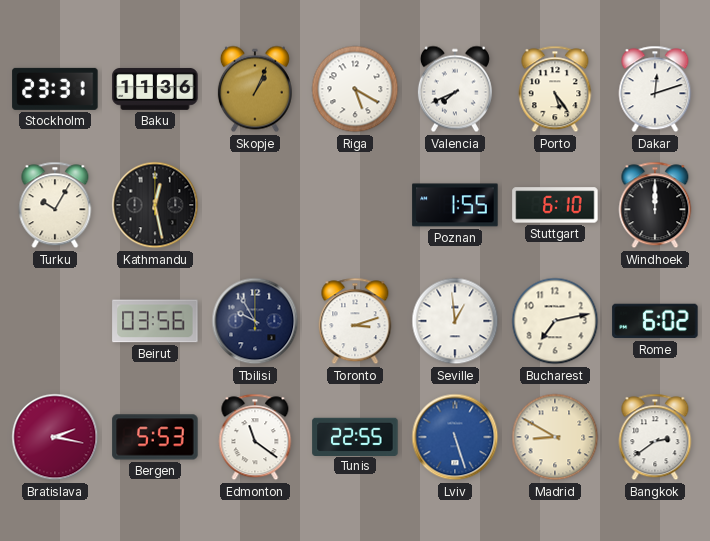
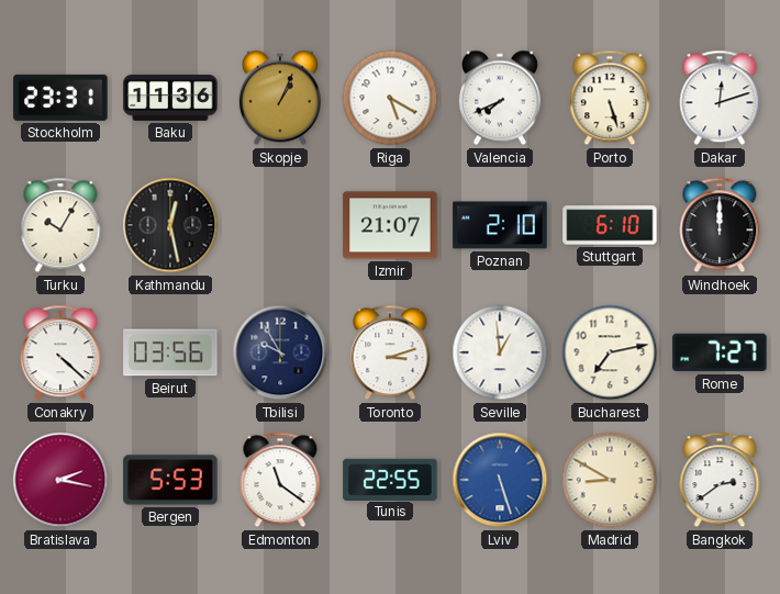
Porto: 5:24 -> 5:27 (610, 98)
Izmir: none -> 21:07 (390, 225)
Poznan: 1:55 -> 2:10 (500, 225)
Conakry: none -> 4:22 (60, 352)
Rome: 6:02 -> 7:27 (720, 352)
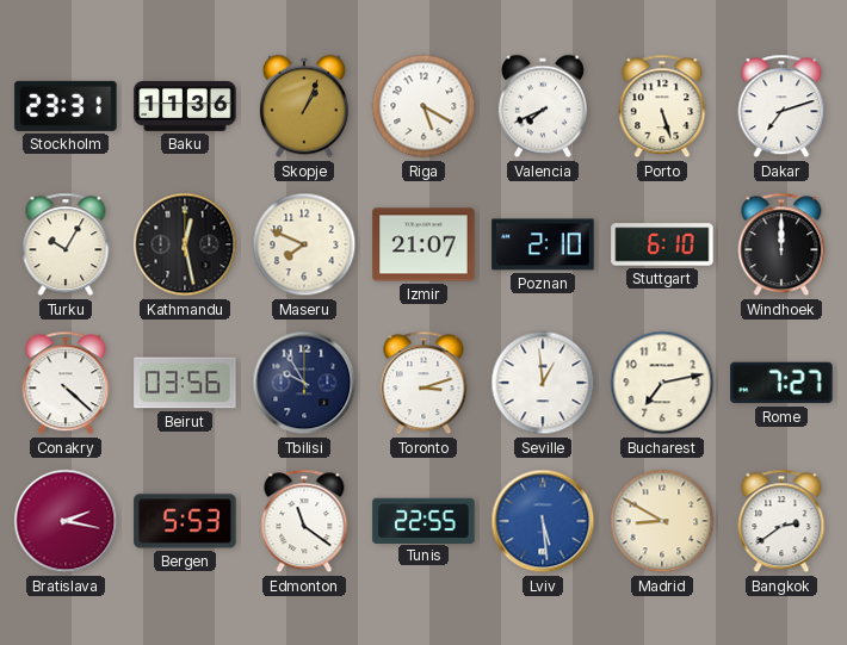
Dakar: 12:12 -> 7:12 (781, 106)
Maseru: none -> 7:49 (304, 244)
Lviv: 5:27 -> 5:29 (543, 521)
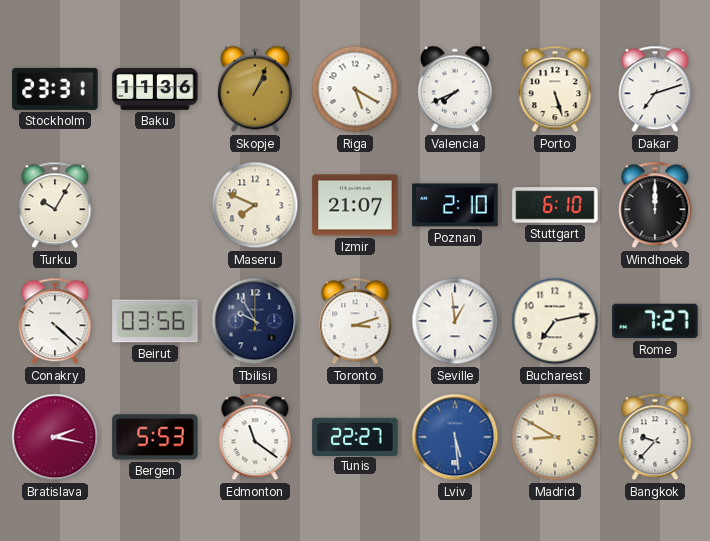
Kathmandu: 12:28 -> none (185, 244)
Tunis: 22:55 -> 22:27 (355, 436)
Bangkok: 2:39 -> 9:37 (655, 437)
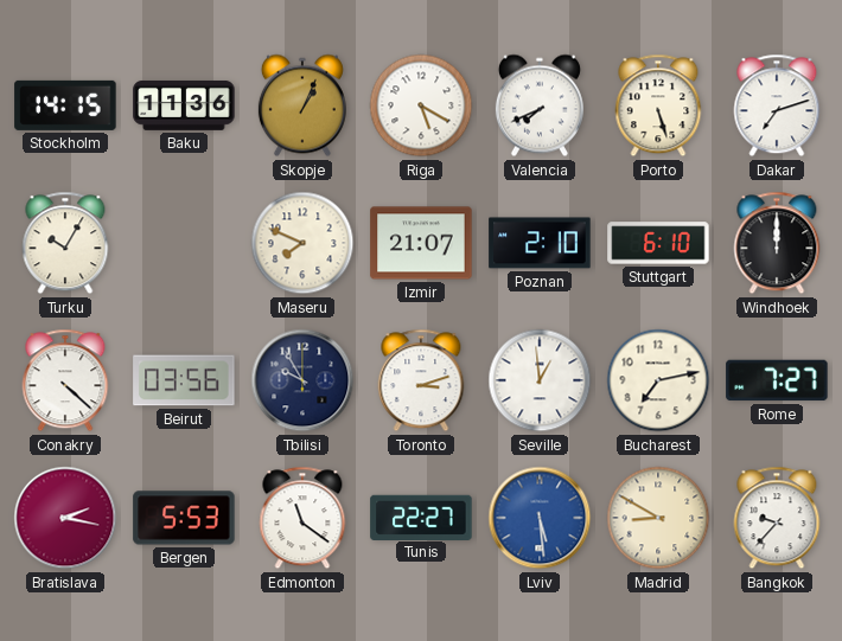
Stockholm: 23:31 -> 14:15 (65, 105)
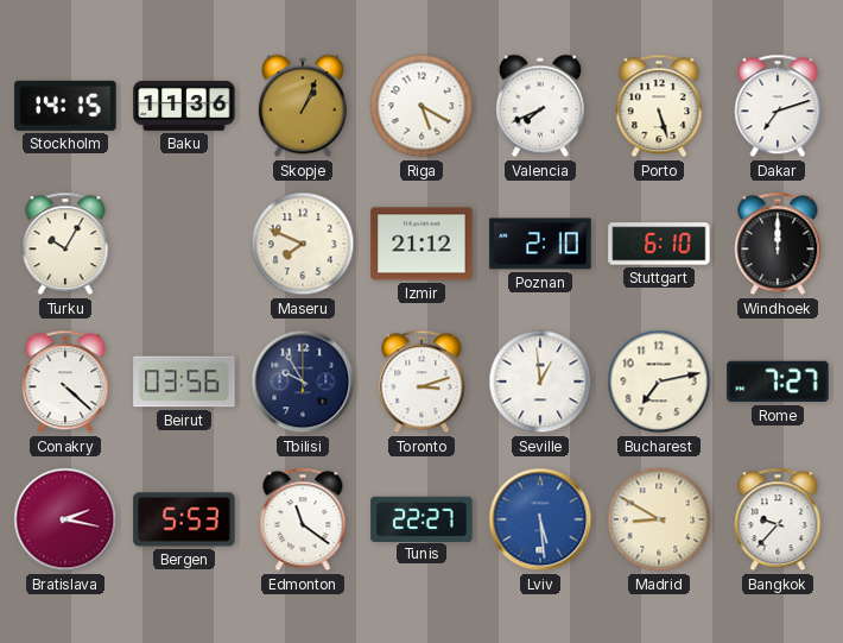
Izmir: 21:07 -> 21:12 (421, 244)
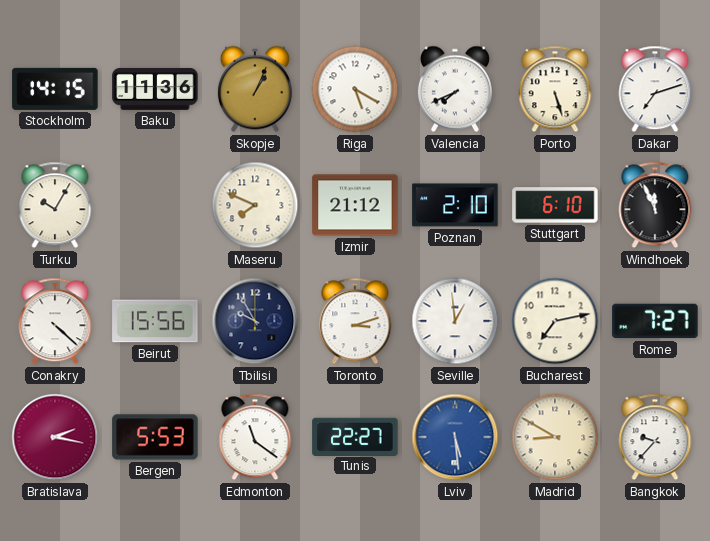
Windhoek: 12:00 -> 11:56 (655, 205)
Beirut: 03:56 -> 15:56 (155, 321)
